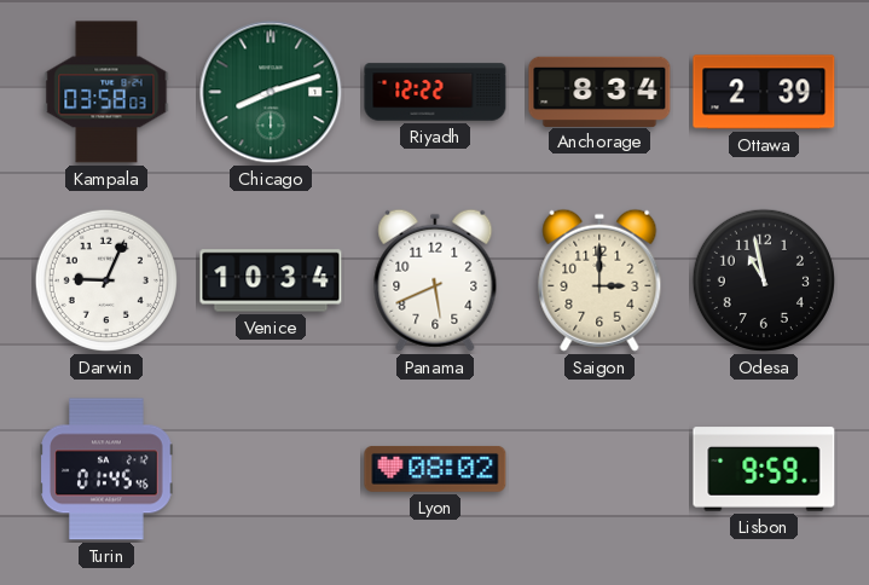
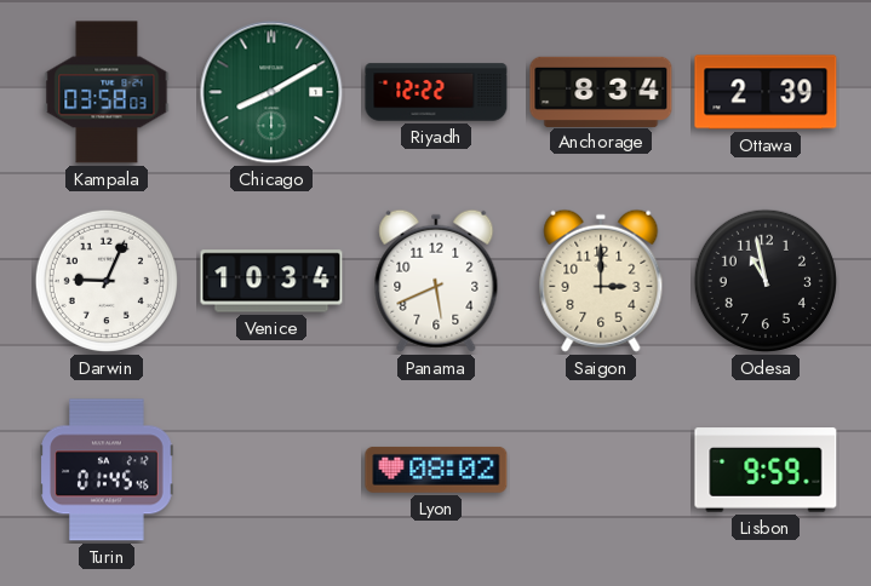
Chicago: 8:12 -> 8:10 (271, 92)
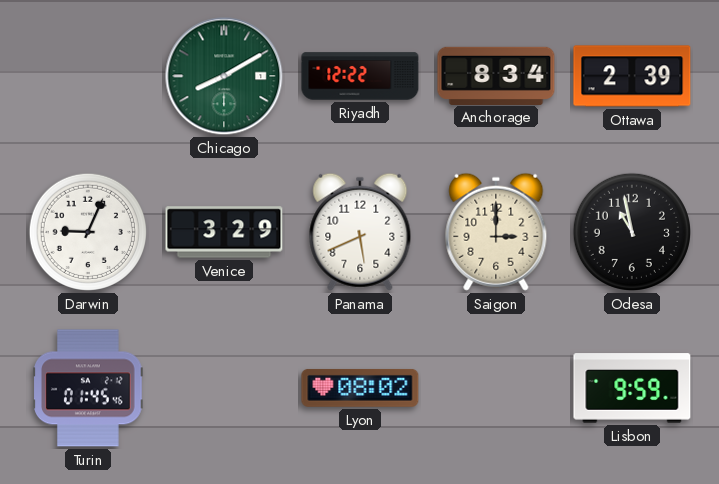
Kampala: 03:58 -> none (107, 92)
Venice: 10:34 -> 3:29 (224, 232)
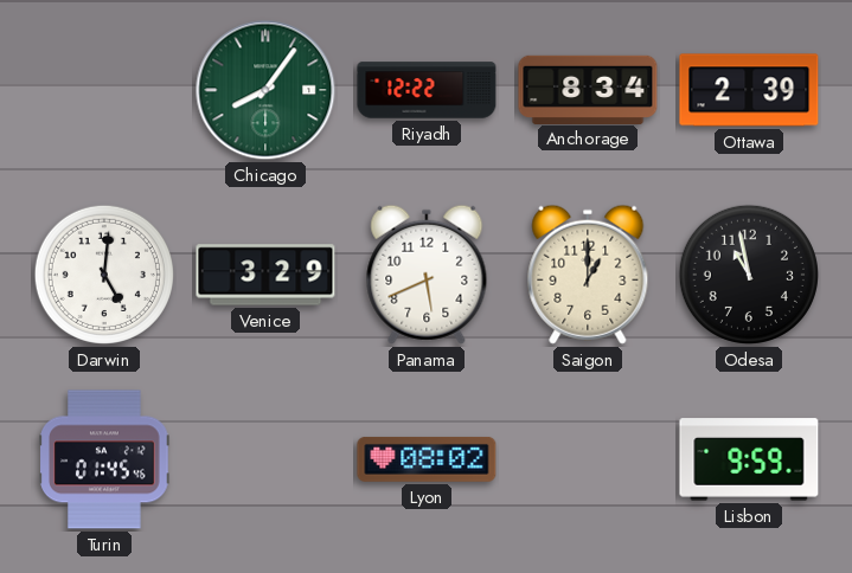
Chicago: 8:10 -> 8:06 (265, 90)
Darwin: 9:04 -> 5:01 (104, 275)
Saigon: 3:00 -> 1:00 (588, 275)
